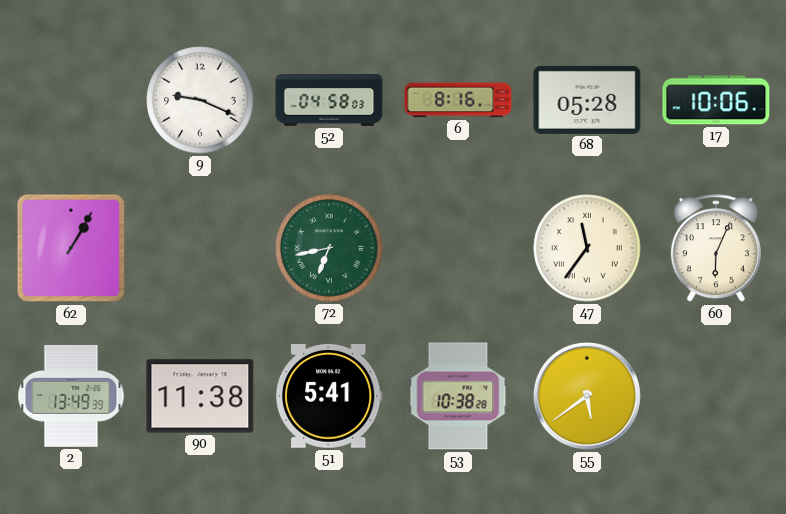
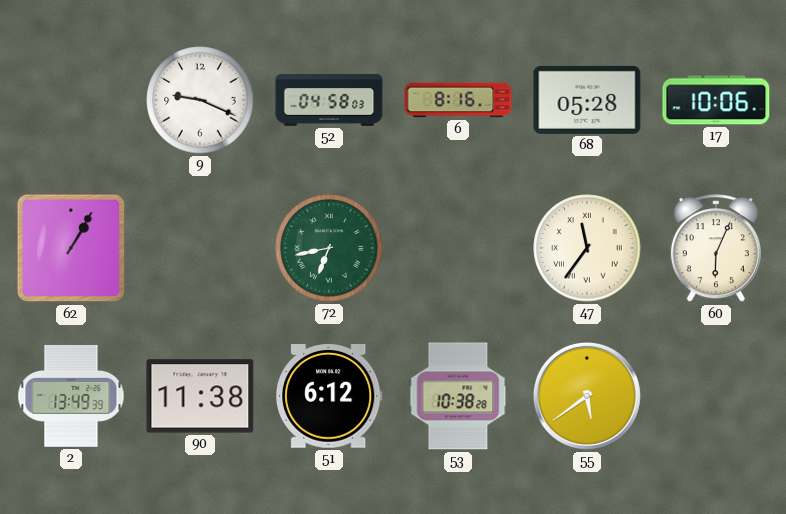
51: 5:41 -> 6:12 (330, 397)
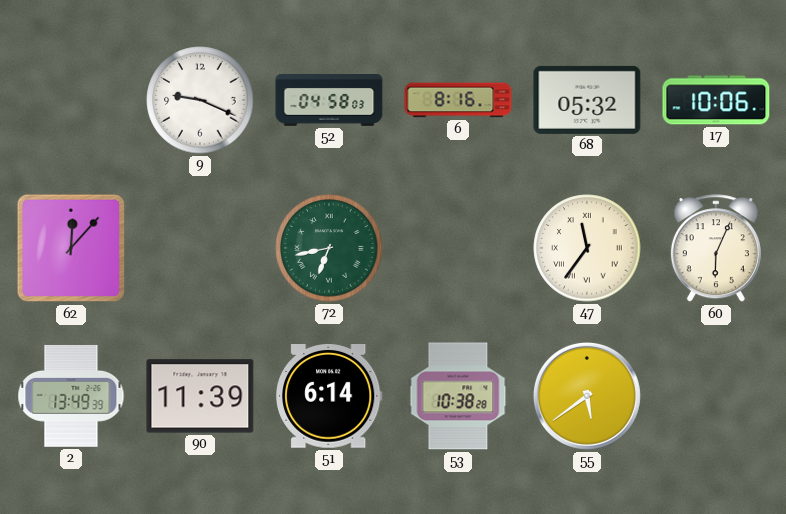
68: 05:28 -> 05:32 (587, 100)
62: 1:05 -> 12:07 (71, 248)
90: 11:38 -> 11:39 (200, 396)
51: 6:12 -> 6:14 (330, 397)
